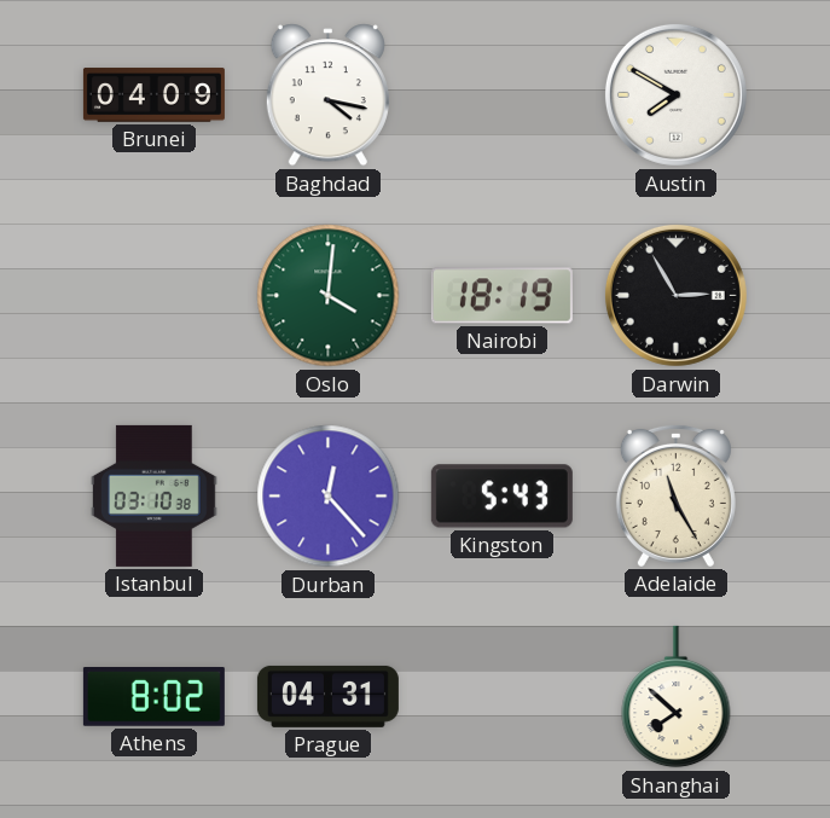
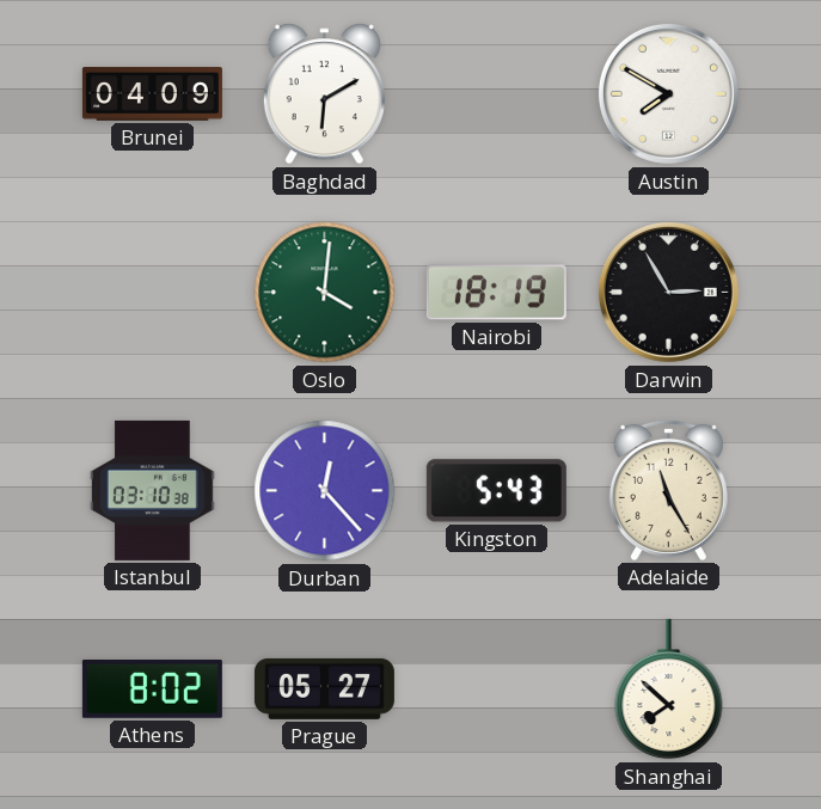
Baghdad: 4:17 -> 6:10 (324, 94)
Prague: 04:31 -> 05:27 (324, 688)
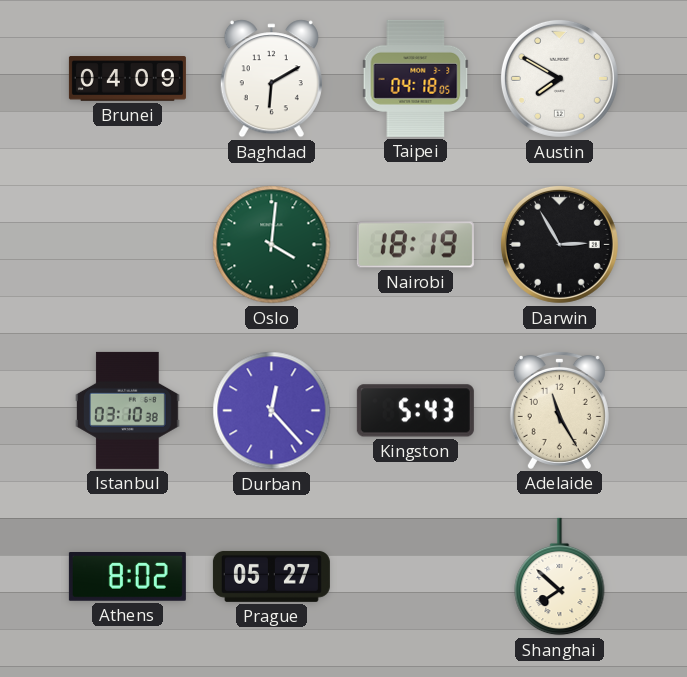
Taipei: none -> 04:18 (416, 78)
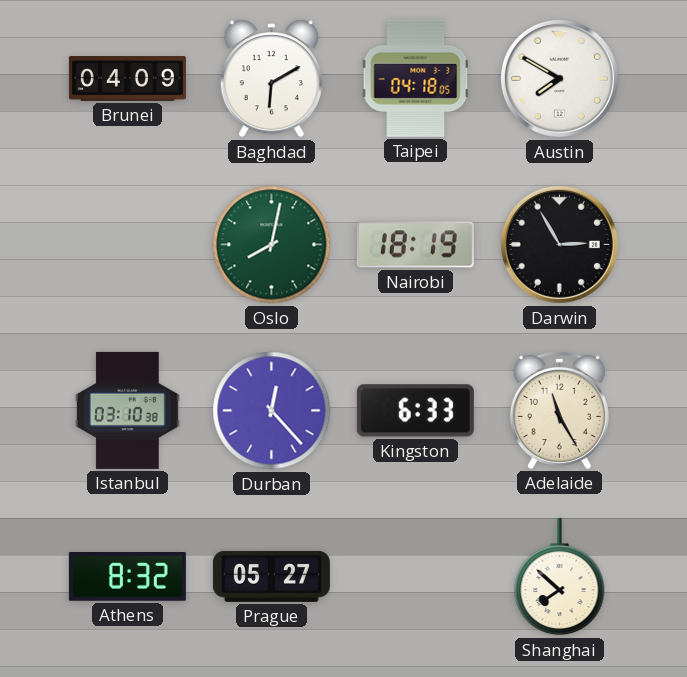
Oslo: 4:01 -> 8:02 (272, 245)
Kingston: 5:43 -> 6:33 (415, 411)
Athens: 8:02 -> 8:32 (127, 577)
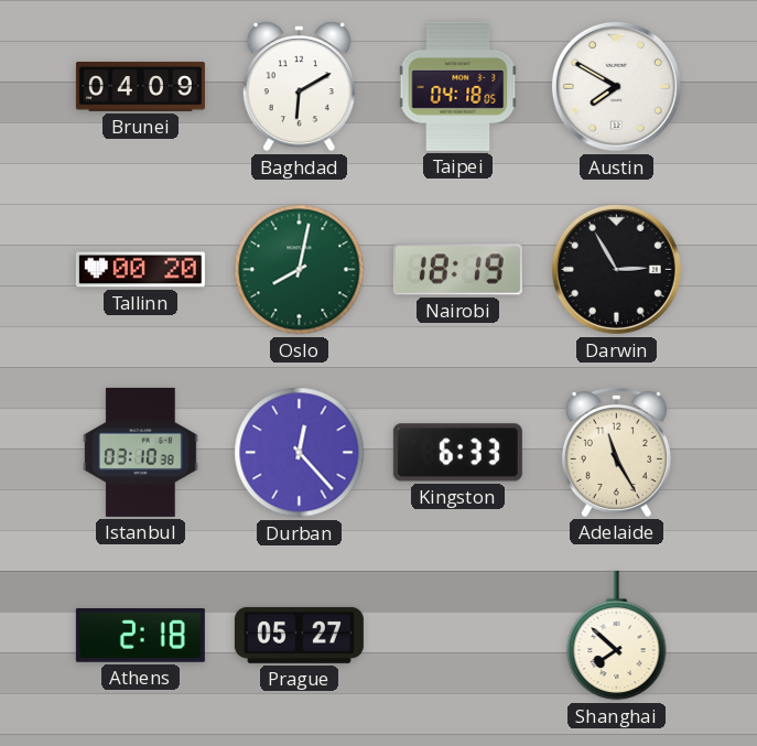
Tallinn: none -> 00:20 (140, 270)
Athens: 8:32 -> 2:18 (140, 636)
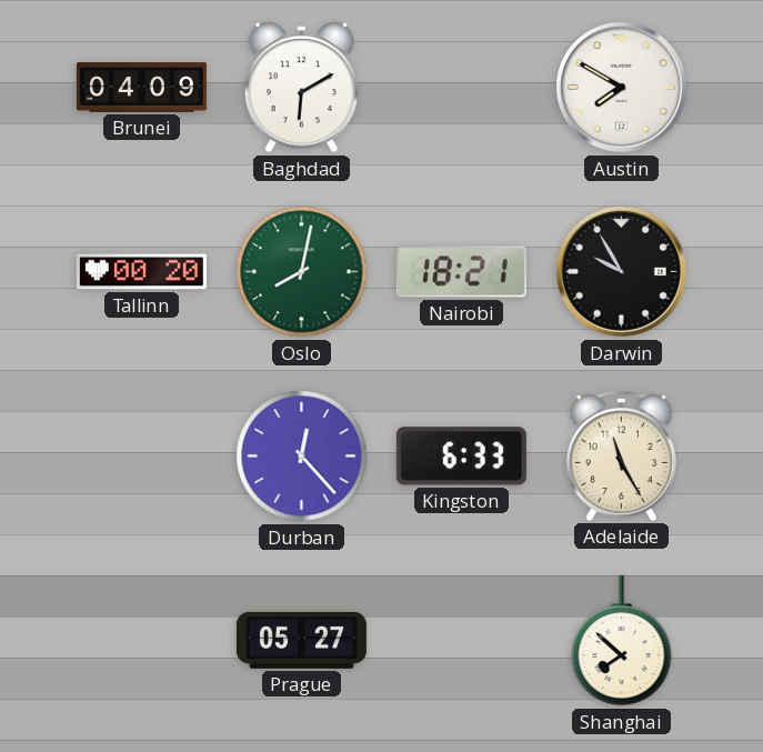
Taipei: 04:18 -> none (458, 86)
Nairobi: 18:19 -> 18:21 (461, 272)
Darwin: 2:55 -> 9:55 (621, 271)
Istanbul: 03:10 -> none (141, 452)
Athens: 2:18 -> none (140, 636)
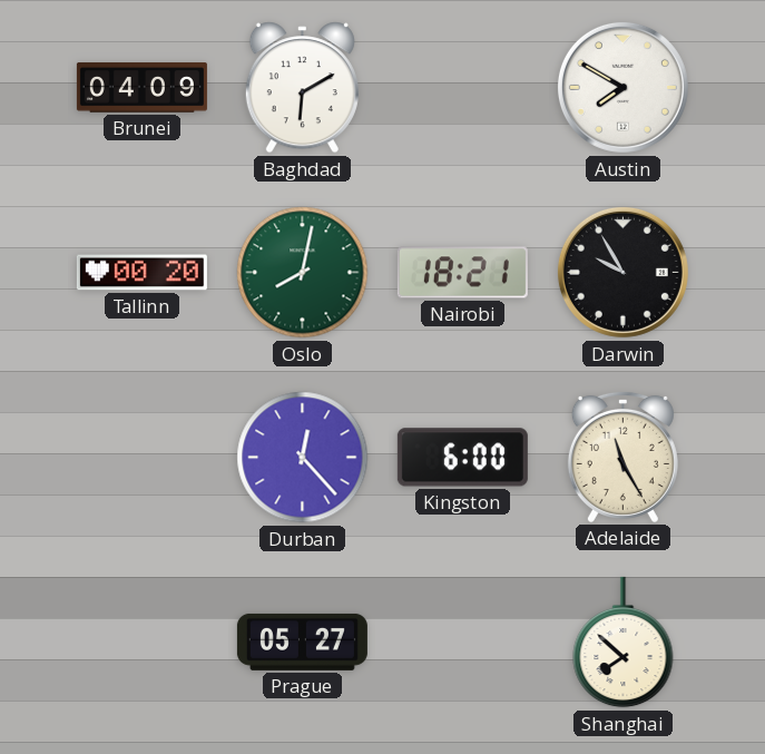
Kingston: 6:33 -> 6:00 (462, 458)
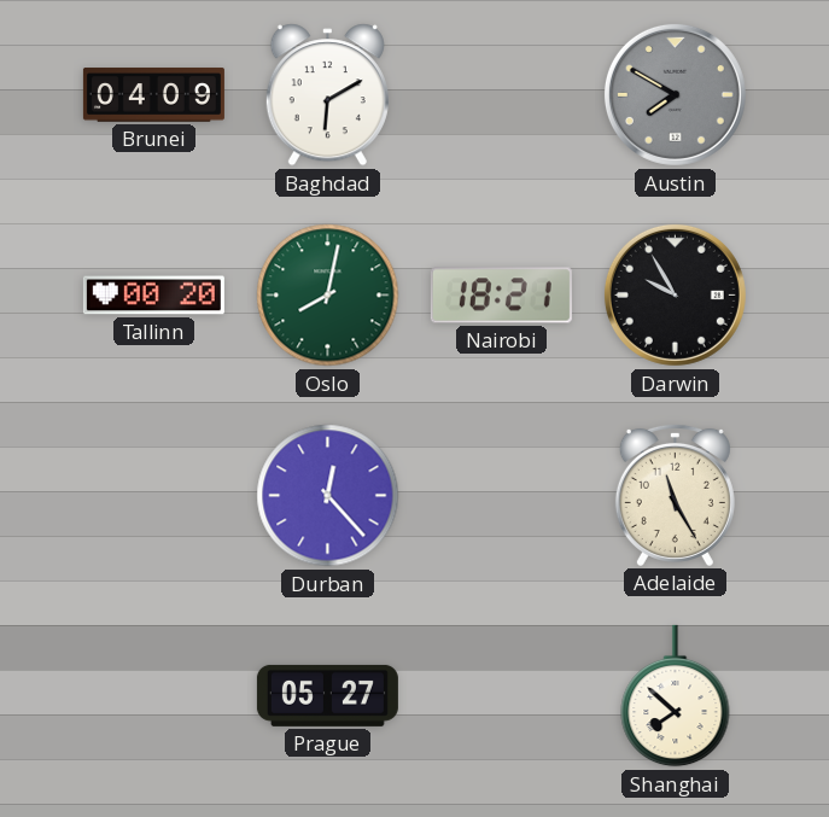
Austin dial: white -> grey (675, 94)
Kingston: 6:00 -> none (462, 458)
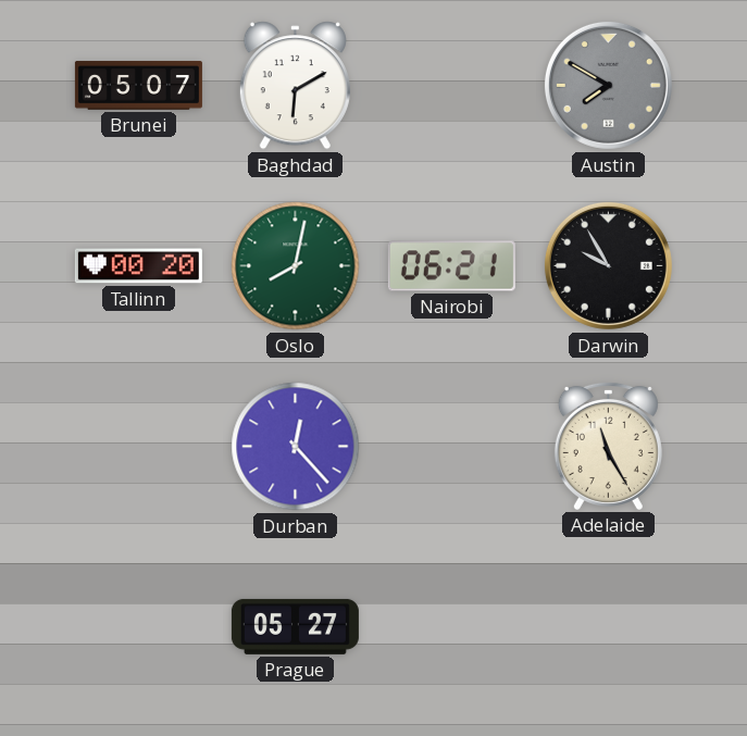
Brunei: 04:09 -> 05:07 (138, 86)
Nairobi: 18:21 -> 06:21 (451, 266)
Shanghai: 7:52 -> none (676, 696)
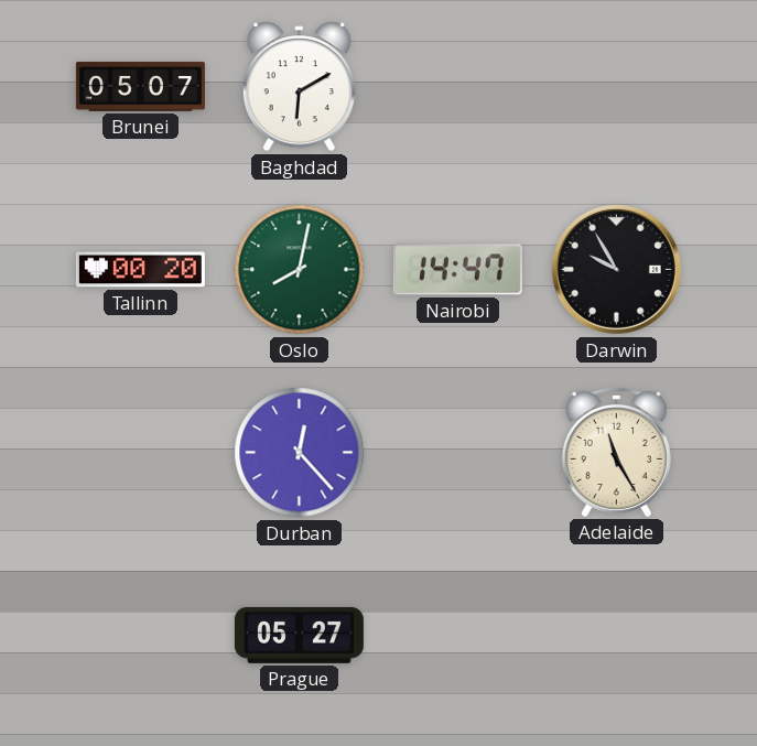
Austin: 7:50 -> none (608, 85)
Nairobi: 06:21 -> 14:47 (457, 270)
